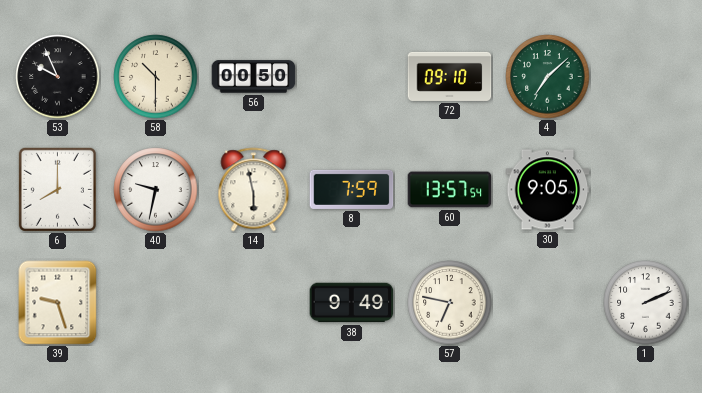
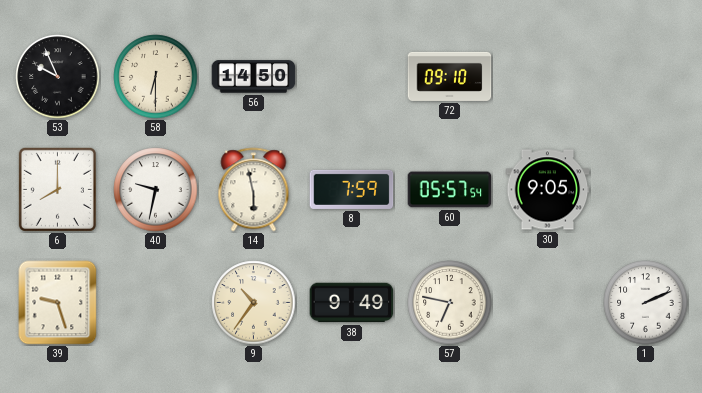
58: 10:30 -> 6:30 (156, 77)
56: 00:50 -> 14:50 (254, 77)
4: 7:08 -> none (548, 77)
60: 13:57 -> 05:57 (450, 190)
9: none -> 10:36 (254, 303)
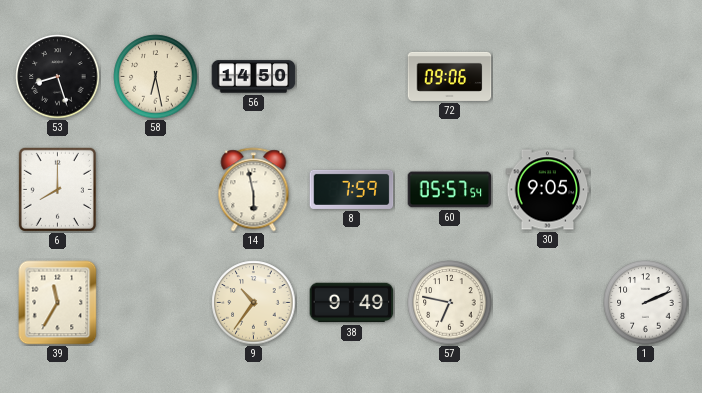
53: 9:56 -> 8:27 (58, 77)
58: 6:30 -> 6:28 (156, 77)
72: 09:10 -> 09:06 (450, 76)
40: 9:32 -> none (156, 190)
39: 9:27 -> 11:35 (58, 303)
